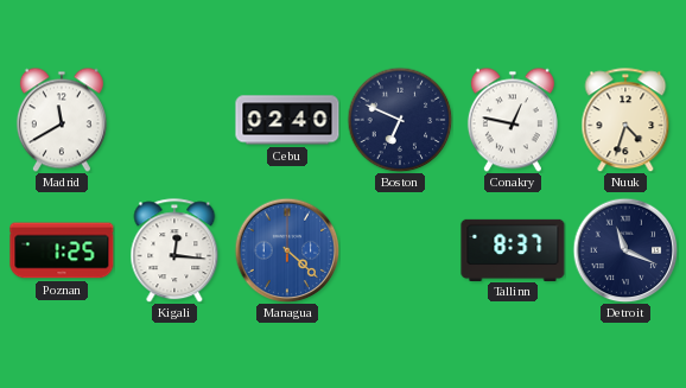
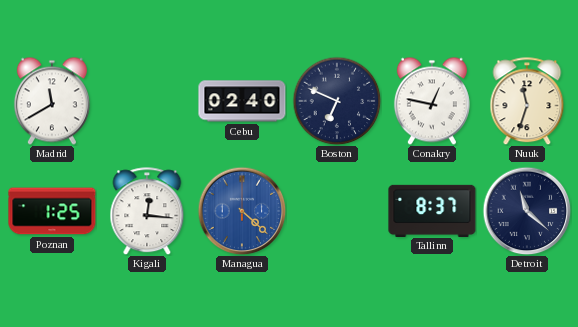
Nuuk: 4:33 -> 11:33 (527, 101)
Detroit: 11:19 -> 11:22 (527, 211)
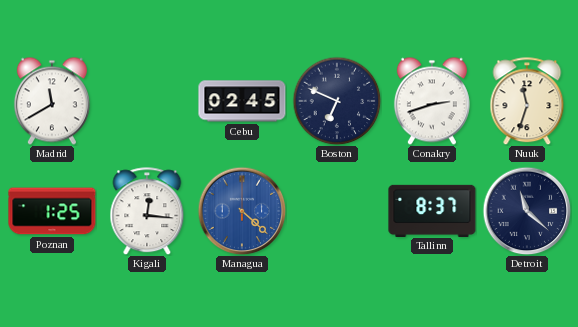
Cebu: 02:40 -> 02:45 (242, 101)
Conakry: 12:47 -> 2:42 (432, 101)
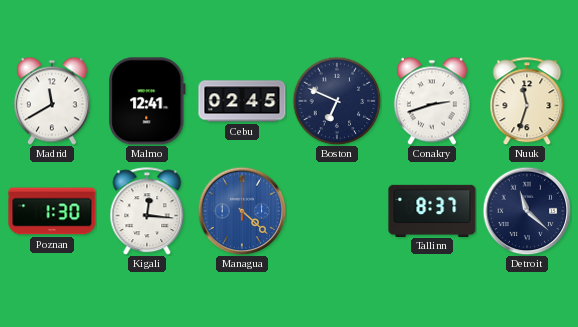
Malmo: none -> 12:41 (147, 101)
Poznan: 1:25 -> 1:30 (52, 211)
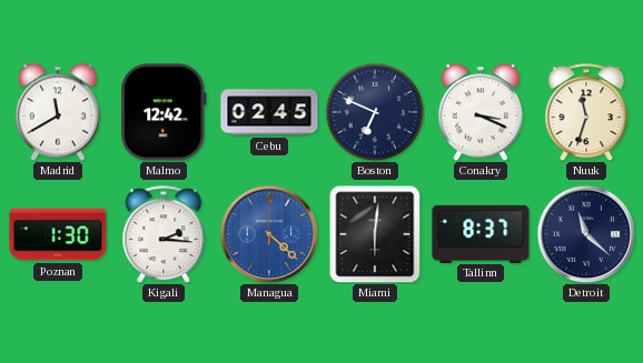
Malmo: 12:41 -> 12:42 (164, 112)
Conakry: 2:42 -> 3:19 (481, 112)
Kigali: 12:16 -> 2:16 (164, 234)
Miami: none -> 6:01 (375, 234)
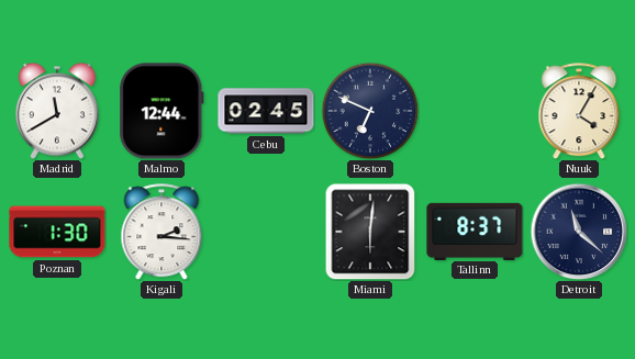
Malmo: 12:42 -> 12:44 (161, 111)
Conakry: 3:19 -> none (481, 112)
Nuuk: 11:33 -> 4:05 (579, 111)
Managua: 4:22 -> none (269, 234)
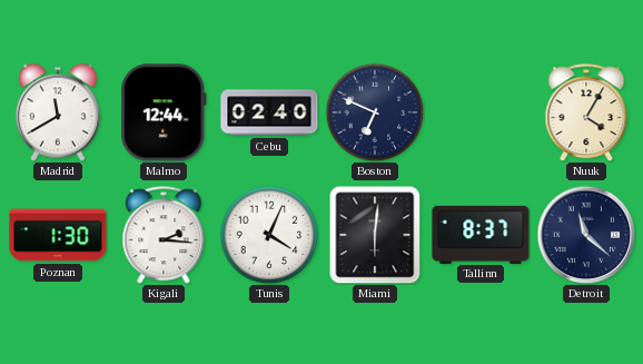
Cebu: 02:45 -> 02:40 (269, 112)
Tunis: none -> 4:04 (269, 235)
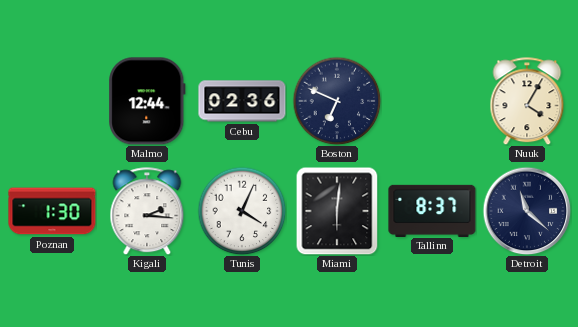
Madrid: 11:40 -> none (58, 112)
Cebu: 02:40 -> 02:36 (242, 101)
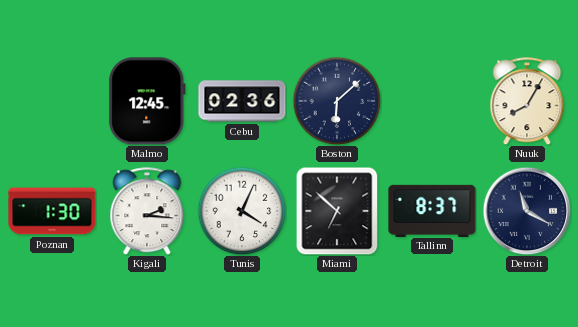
Malmo: 12:44 -> 12:45 (147, 101)
Boston: 6:49 -> 6:08 (337, 101)
Nuuk: 4:05 -> 8:05 (527, 101)
Miami: 6:01 -> 6:52 (337, 211)
Detroit: 11:22 -> 11:20 (527, 211)
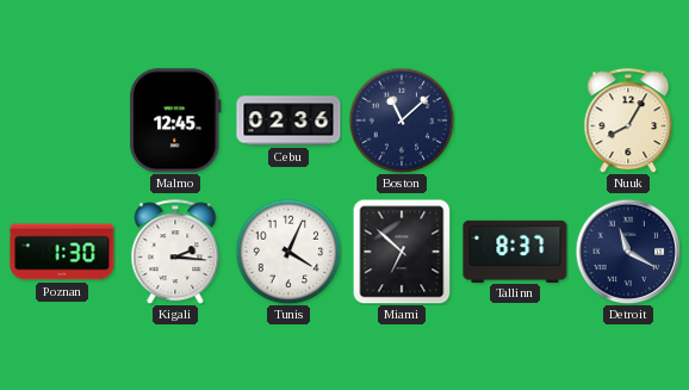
Boston: 6:08 -> 11:08 (402, 120)
